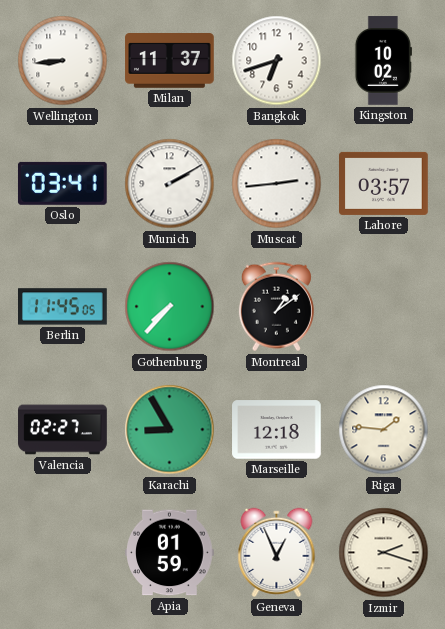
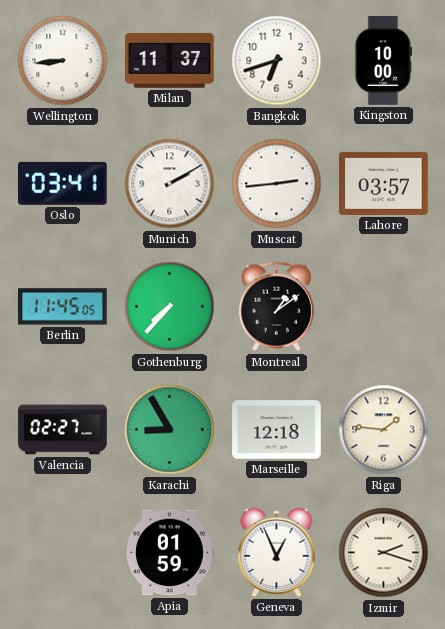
Kingston: 10:02 -> 10:00 (383, 61)
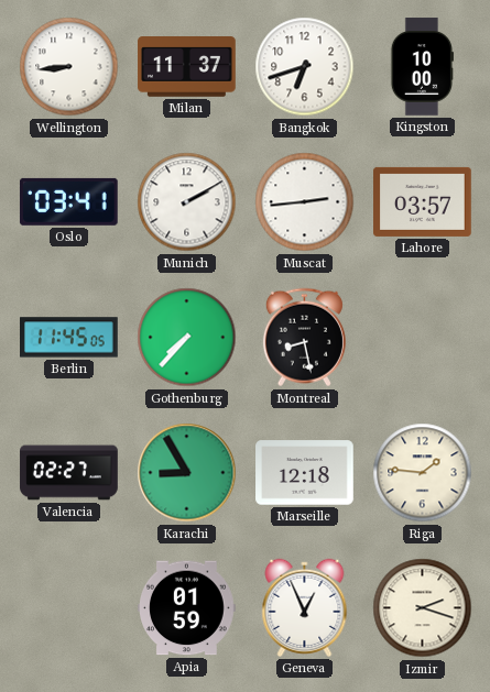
Montreal: 1:09 -> 8:28 (304, 338)
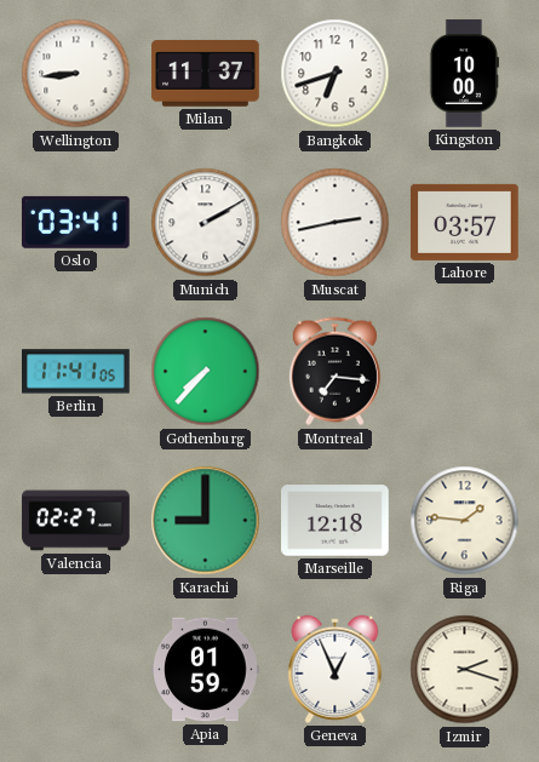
Muscat: 2:44 -> 2:43 (336, 223)
Berlin: 11:45 -> 11:41 (76, 372)
Montreal: 8:28 -> 7:16 (334, 372)
Karachi: 8:55 -> 9:00 (206, 521)
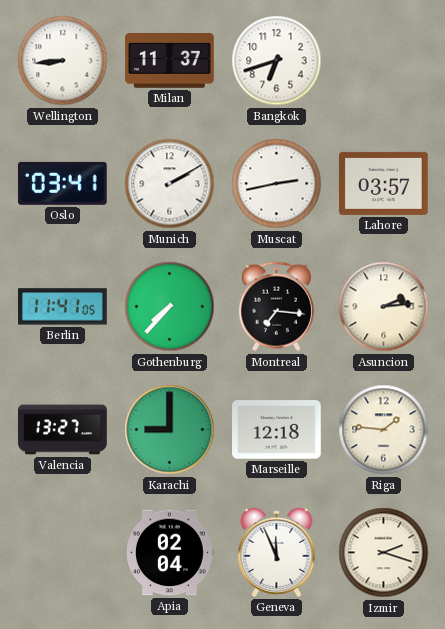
Kingston: 10:00 -> none (464, 74)
Asuncion: none -> 2:14 (384, 307)
Valencia: 02:27 -> 13:27 (63, 430)
Apia: 01:59 -> 02:04 (170, 553)
Geneva: 12:56 -> 11:56 (277, 552)
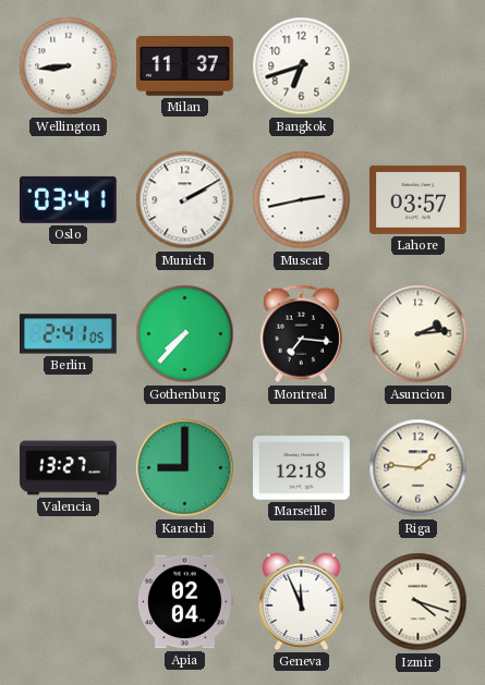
Berlin: 11:41 -> 2:41 (69, 334)
Izmir: 2:18 -> 4:18 (419, 602)
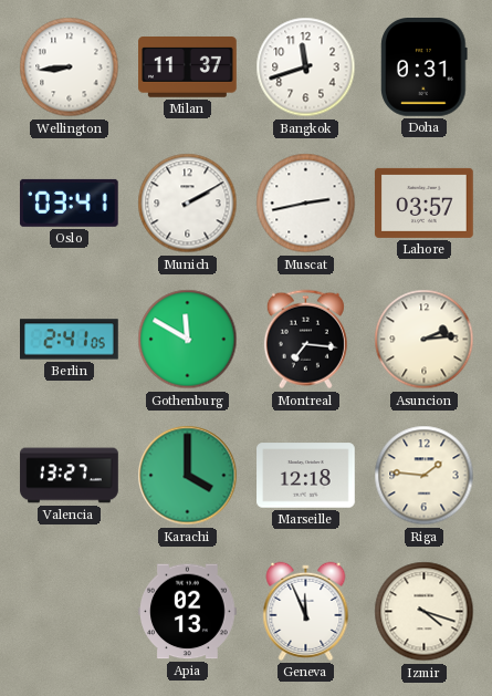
Bangkok: 6:42 -> 11:42 (306, 67)
Doha: none -> 0:31 (425, 67)
Gothenburg: 7:37 -> 11:50 (188, 340)
Karachi: 9:00 -> 4:00 (188, 476)
Apia: 02:04 -> 02:13 (188, 612)
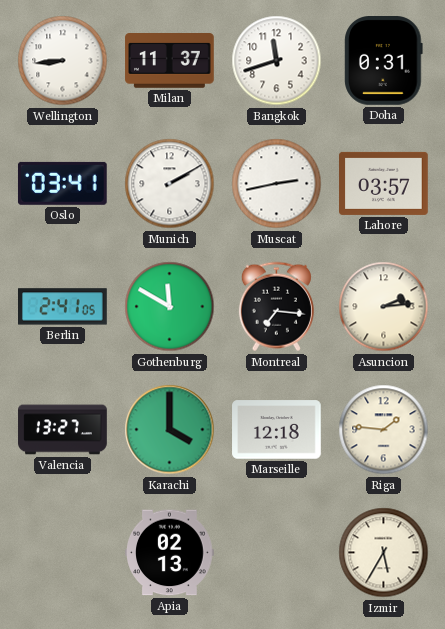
Geneva: 11:56 -> none (306, 611)
Izmir: 4:18 -> 5:35 (384, 553)
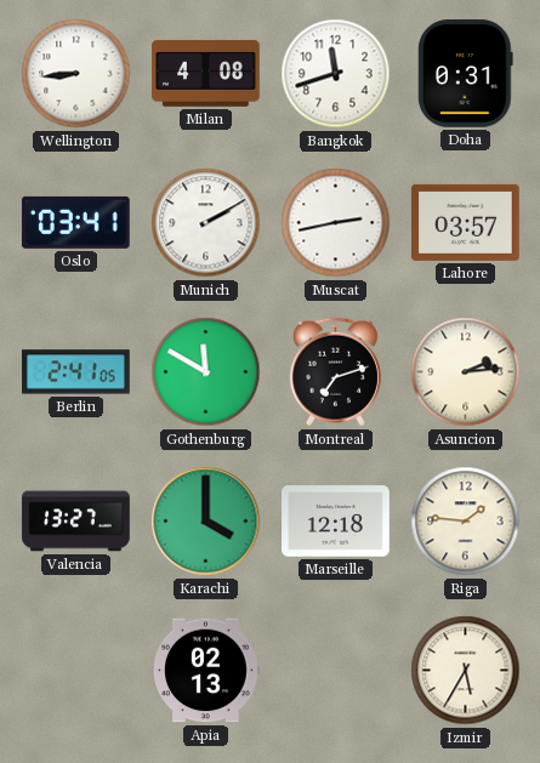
Milan: 11:37 -> 4:08 (206, 74)
Montreal: 7:16 -> 7:12 (335, 372)
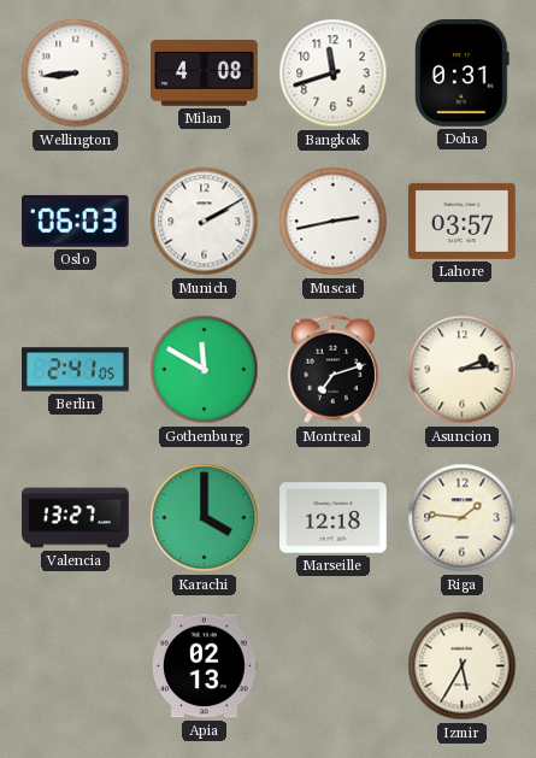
Oslo: 03:41 -> 06:03 (75, 221)
